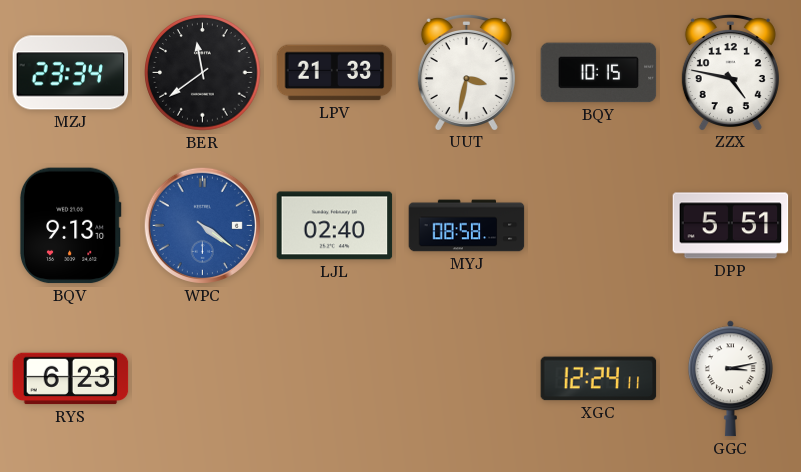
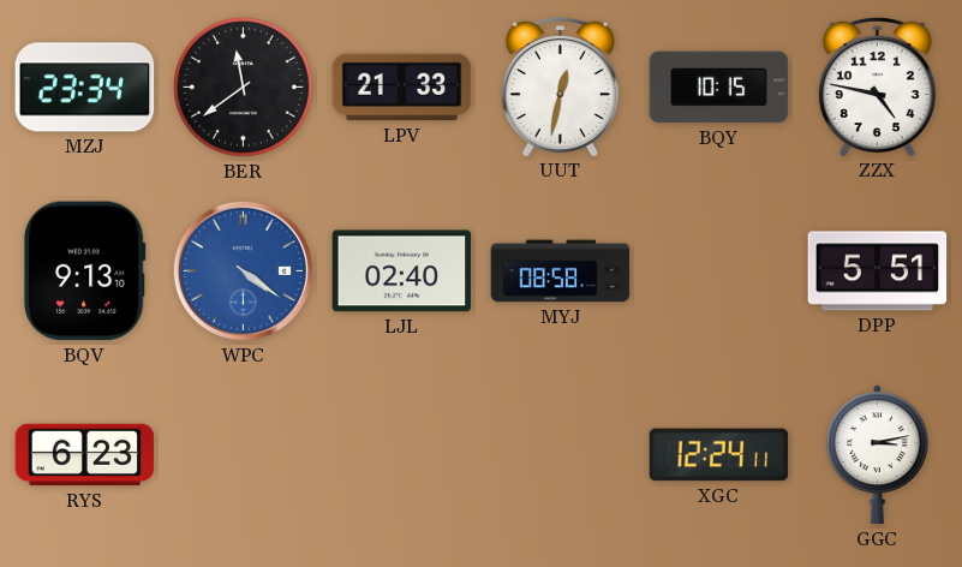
UUT: 3:32 -> 12:32 (560, 86)
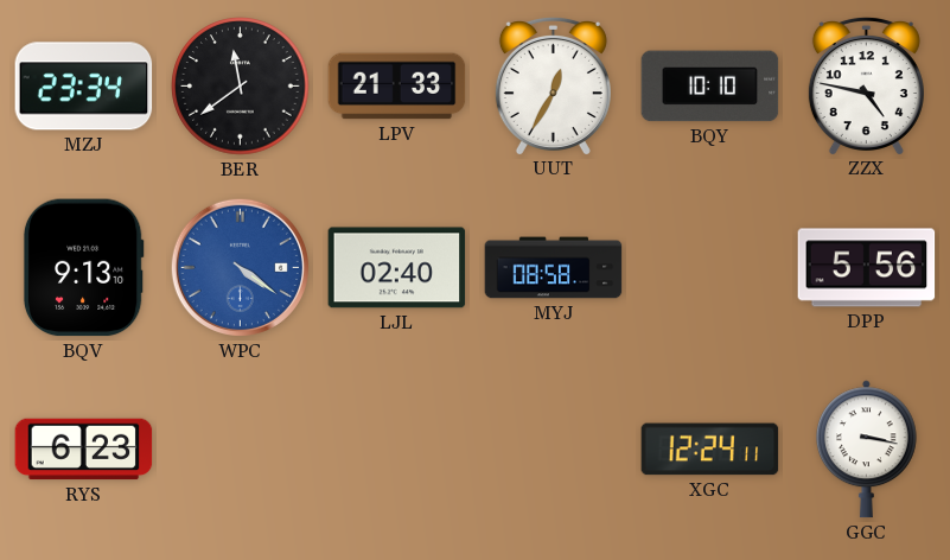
UUT: 12:32 -> 12:35 (553, 85)
BQY: 10:15 -> 10:10 (710, 87)
DPP: 5:51 -> 5:56 (867, 268)
GGC: 3:13 -> 3:17 (866, 450)
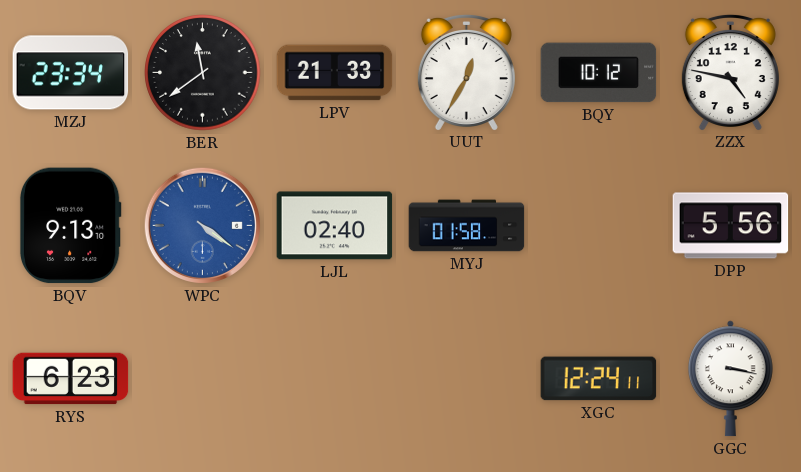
BQY: 10:10 -> 10:12 (599, 73)
MYJ: 08:58 -> 01:58 (467, 226)
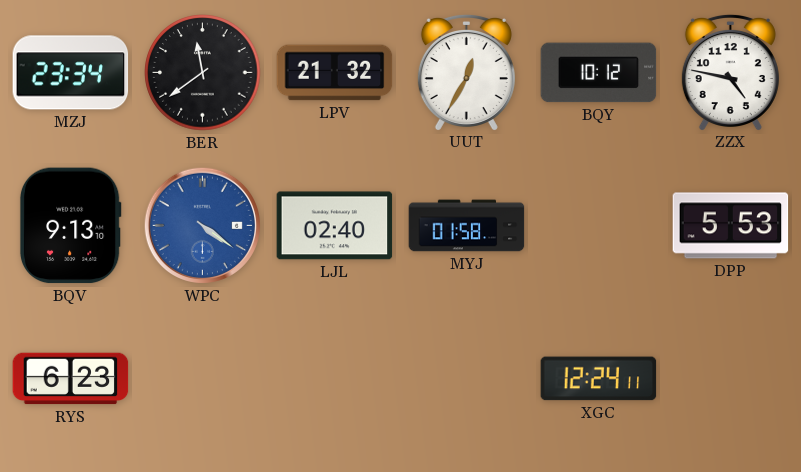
LPV: 21:33 -> 21:32 (335, 73)
DPP: 5:56 -> 5:53 (731, 226)
GGC: 3:17 -> none (730, 379)
